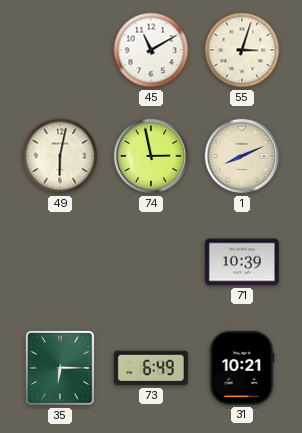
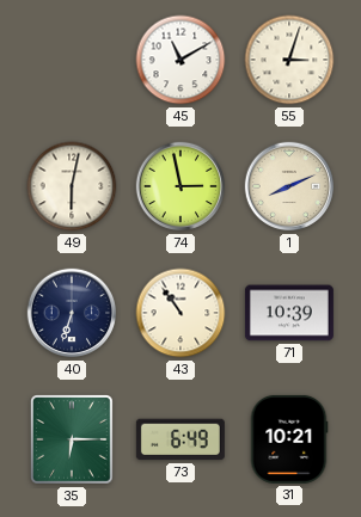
40: none -> 6:33 (72, 313)
43: none -> 10:54 (180, 313)
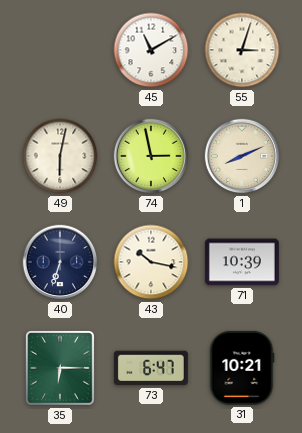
43: 10:54 -> 10:17 (151, 262)
73: 6:49 -> 6:47 (151, 368)
